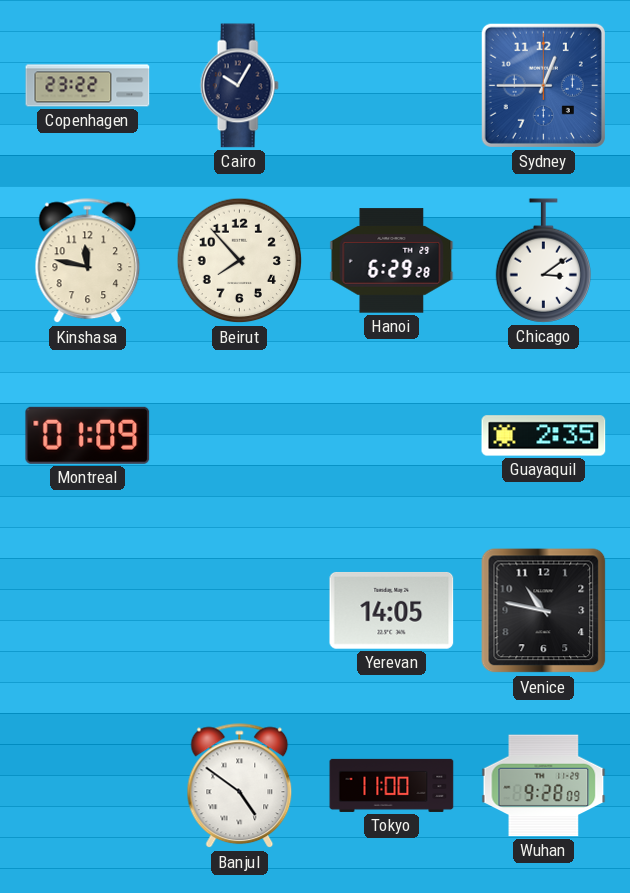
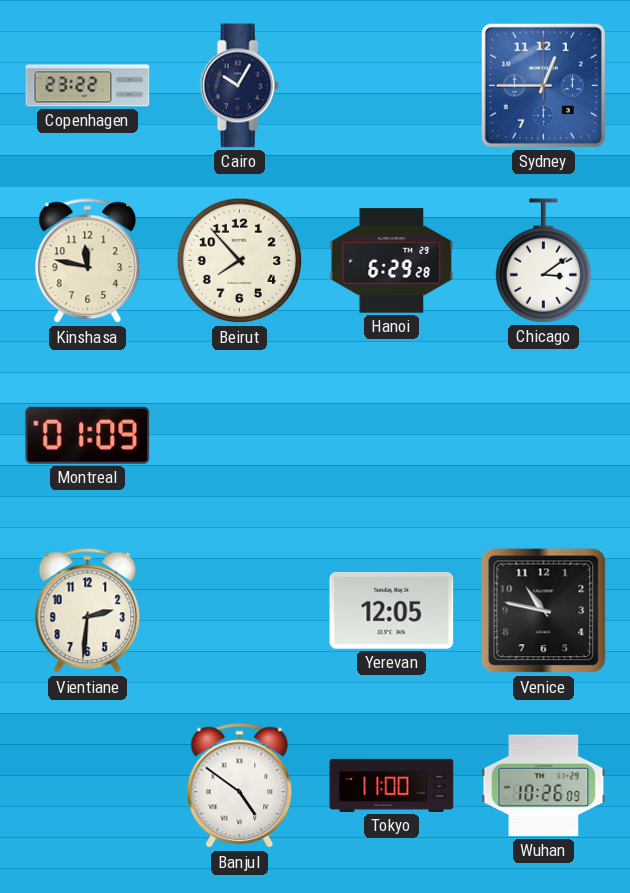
Guayaquil: 2:35 -> none (544, 436)
Vientiane: none -> 2:31 (88, 611)
Yerevan: 14:05 -> 12:05 (392, 610)
Wuhan: 9:28 -> 10:26 (544, 786)
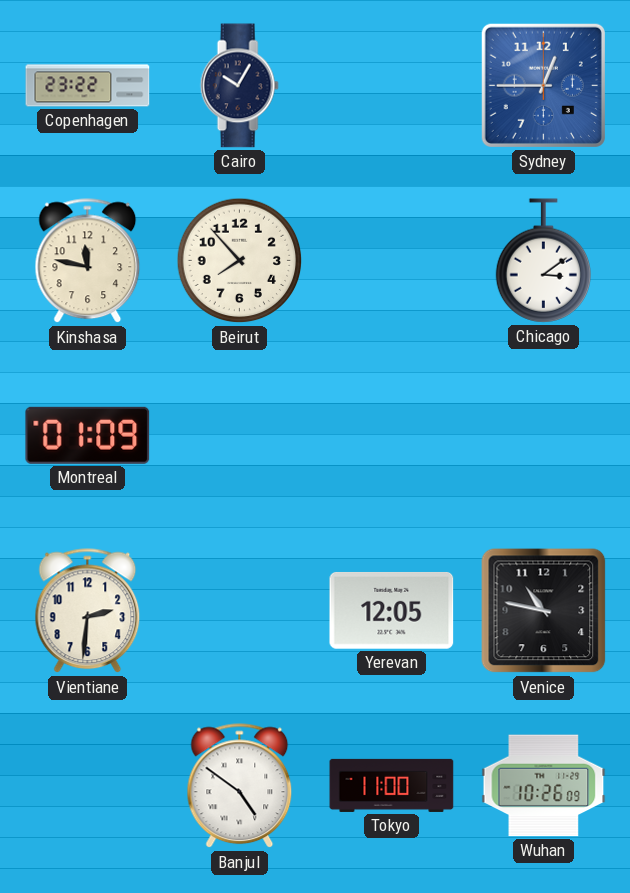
Hanoi: 6:29 -> none (392, 261)
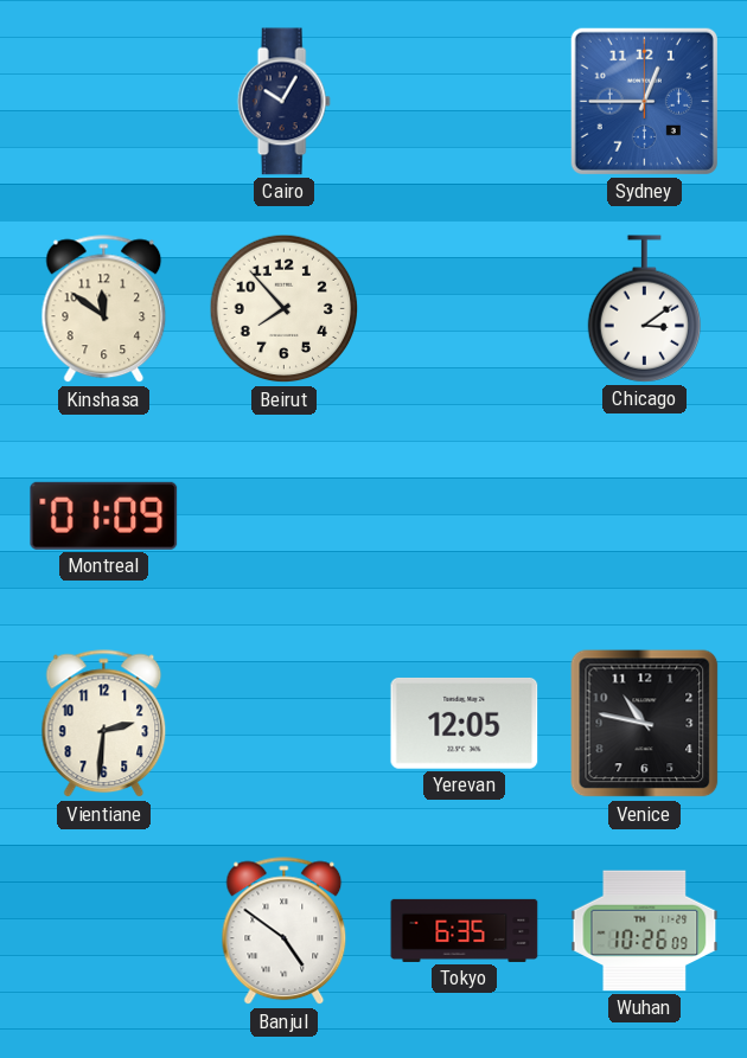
Copenhagen: 23:22 -> none (88, 86)
Kinshasa: 11:47 -> 11:51 (104, 309)
Tokyo: 11:00 -> 6:35 (465, 930)
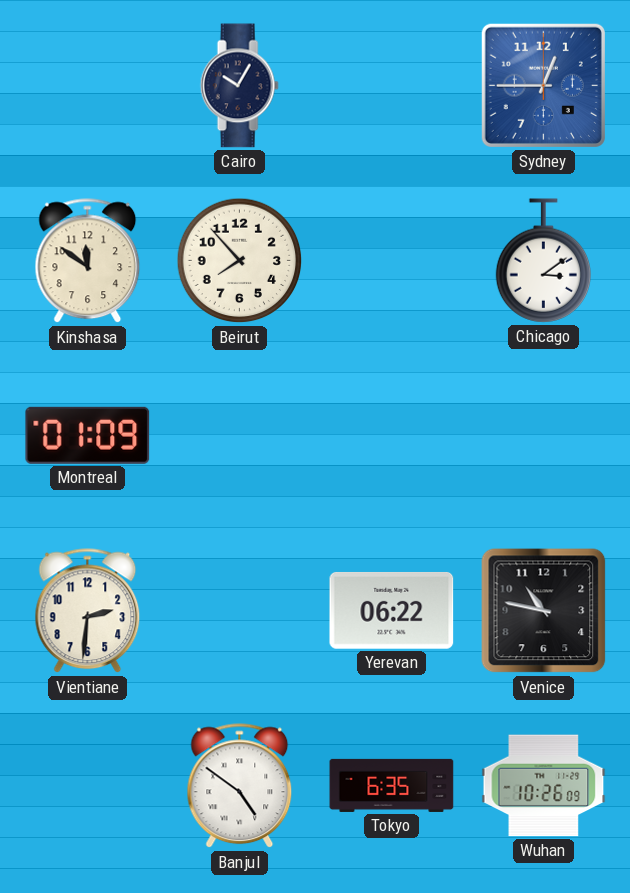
Yerevan: 12:05 -> 06:22 (392, 610)
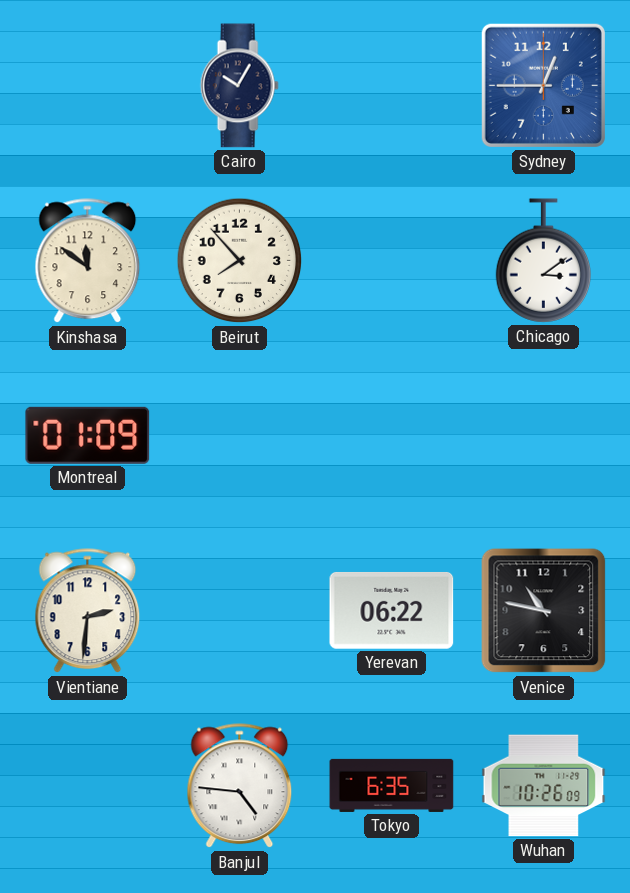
Banjul: 4:51 -> 4:46 (240, 786)
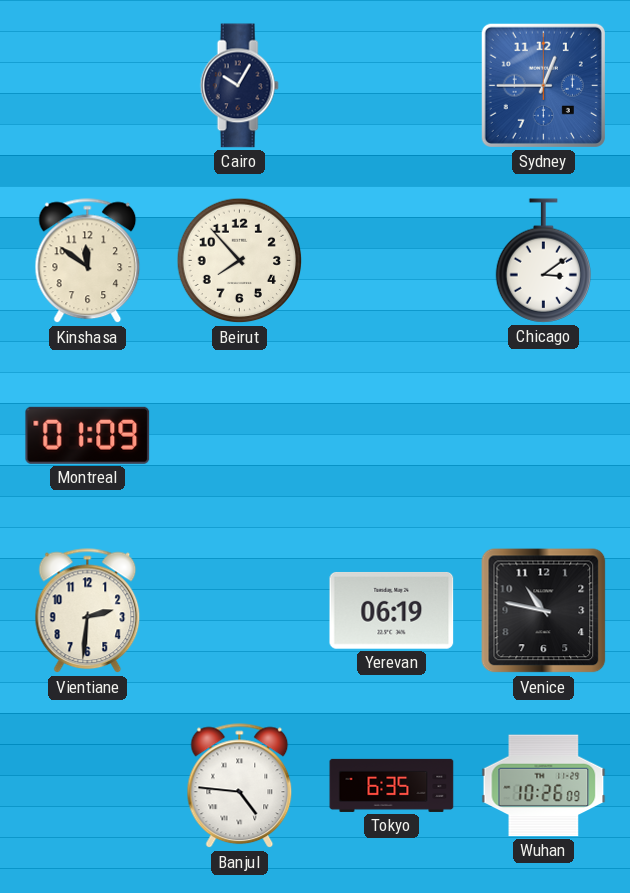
Yerevan: 06:22 -> 06:19 (392, 610)
